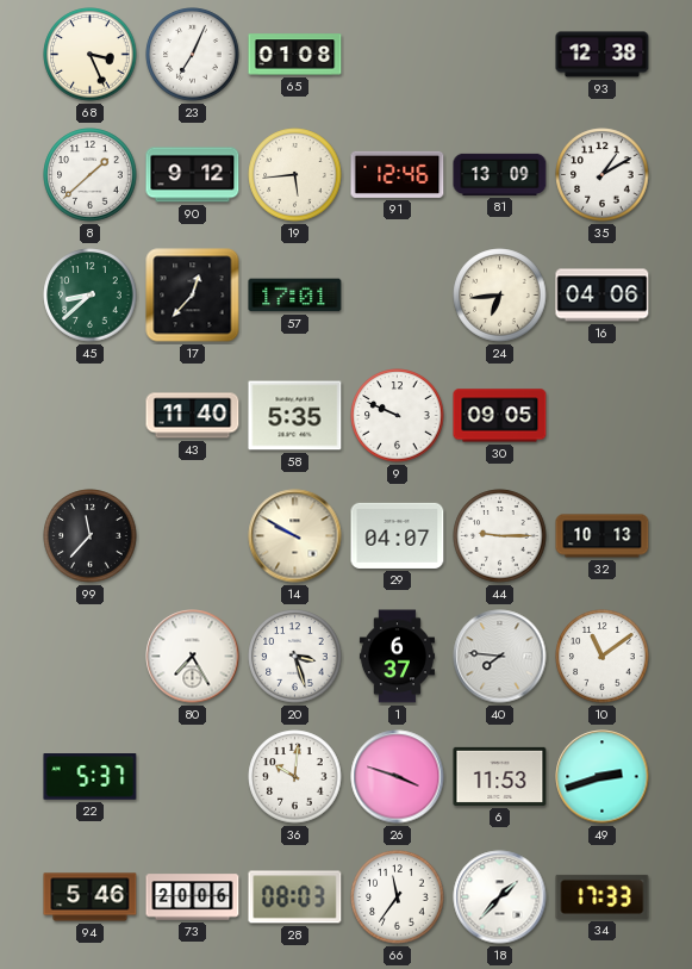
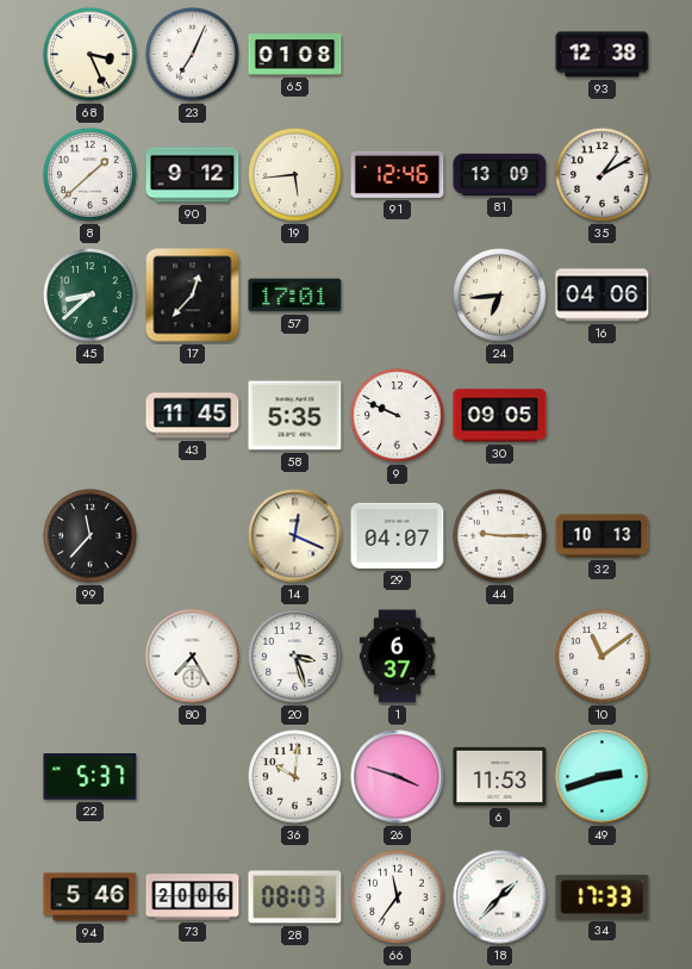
43: 11:40 -> 11:45 (193, 416)
14: 9:50 -> 12:19 (295, 536)
40: 7:46 -> none (500, 657)
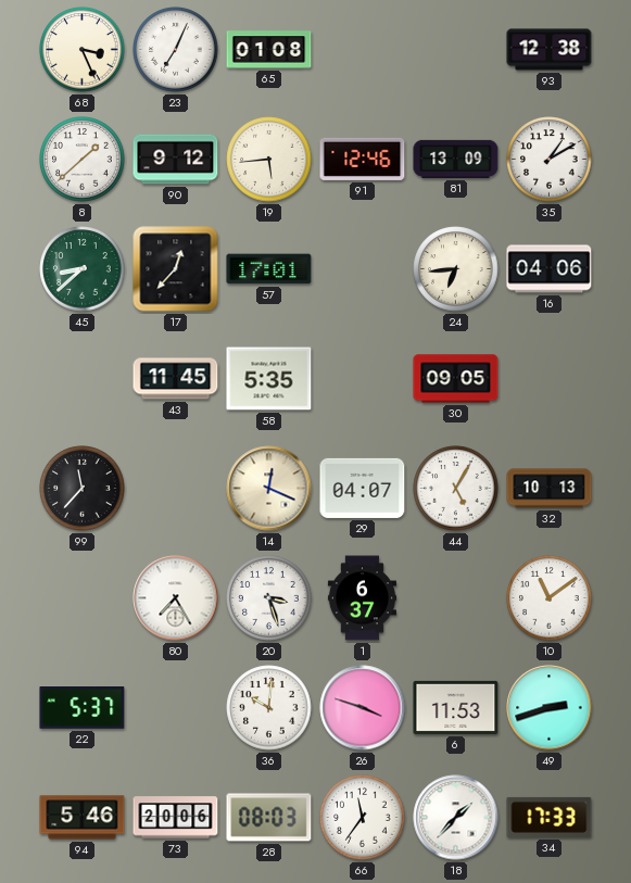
9: 9:49 -> none (398, 416)
44: 9:15 -> 5:05 (456, 489)
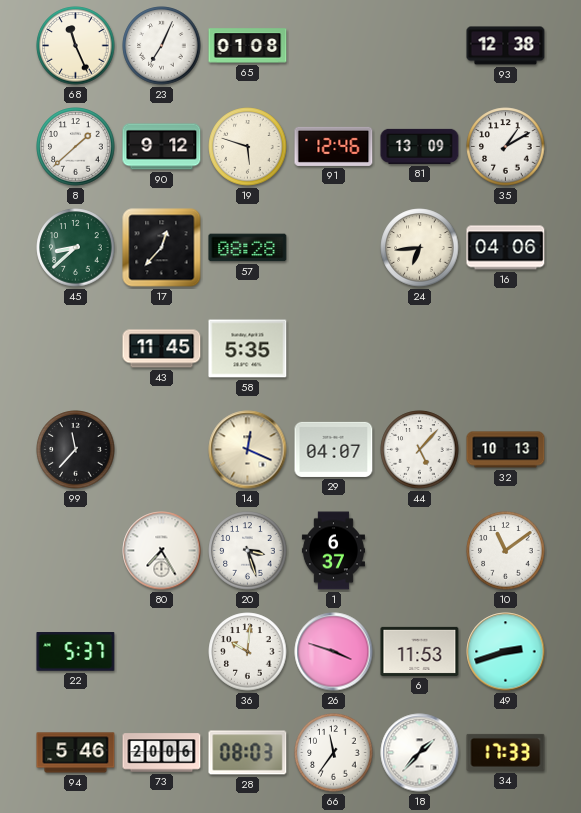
68: 3:26 -> 11:26 (76, 46)
19: 5:44 -> 5:48 (248, 147)
57: 17:01 -> 08:28 (248, 248)
30: 09:05 -> none (456, 379)
44: 5:05 -> 5:07 (420, 450)
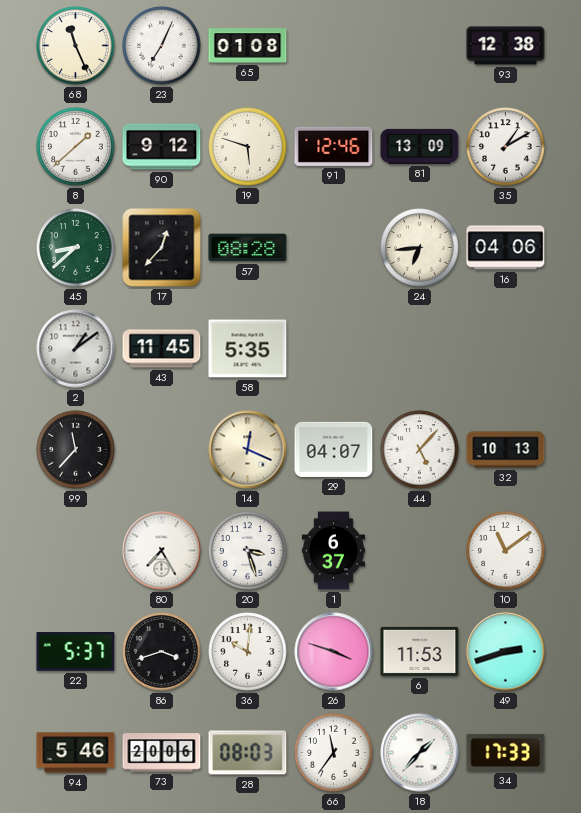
2: none -> 1:09 (76, 349)
86: none -> 3:42 (162, 652)
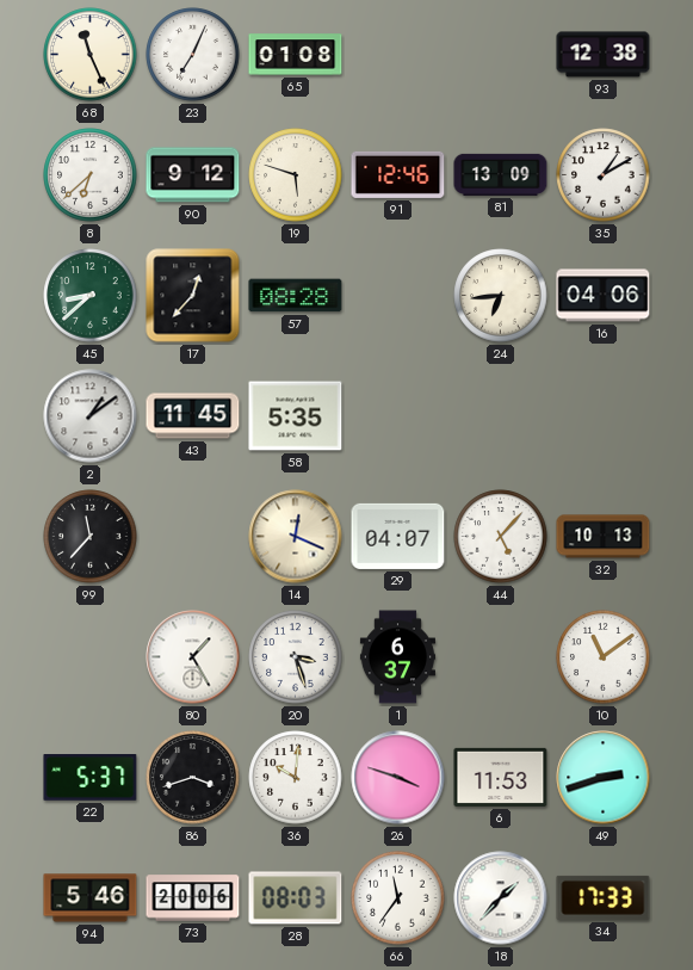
8: 1:38 -> 6:38 (91, 175)
80: 7:25 -> 1:25 (193, 657)
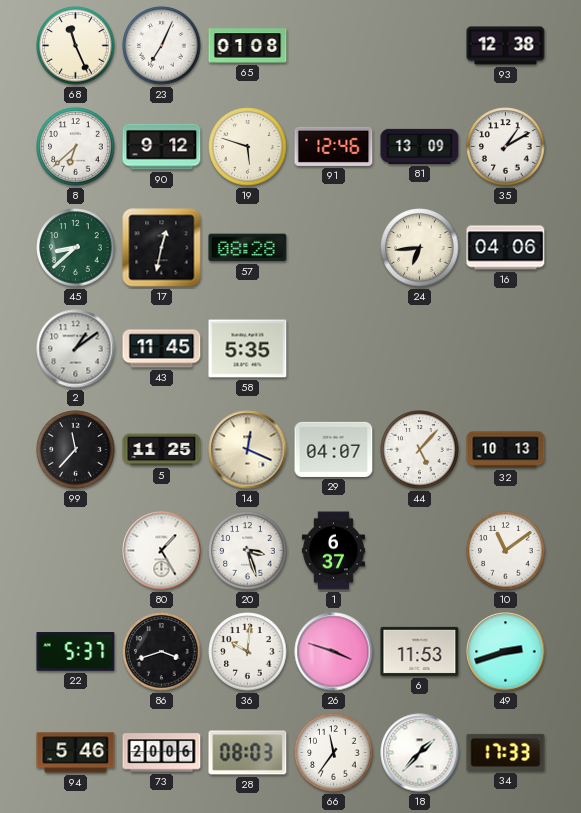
17: 12:37 -> 12:32 (162, 248)
5: none -> 11:25 (162, 450)
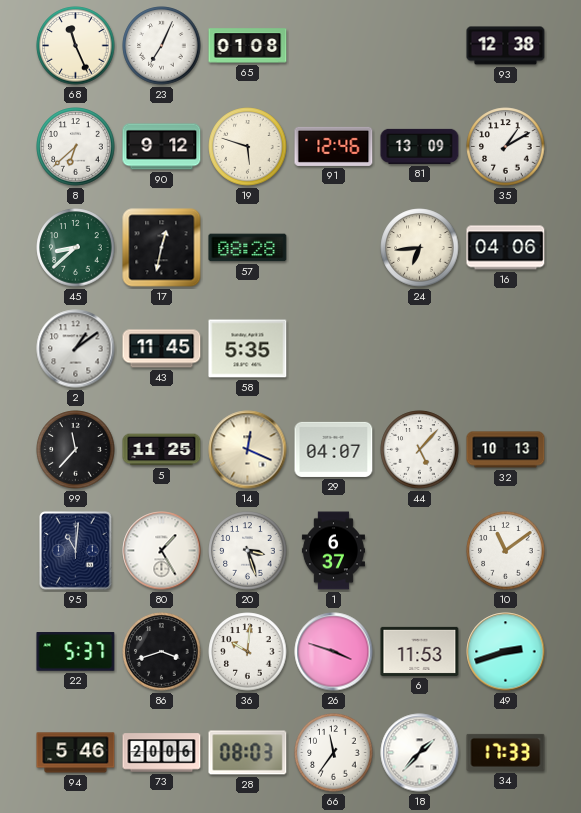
95: none -> 11:01 (76, 551)
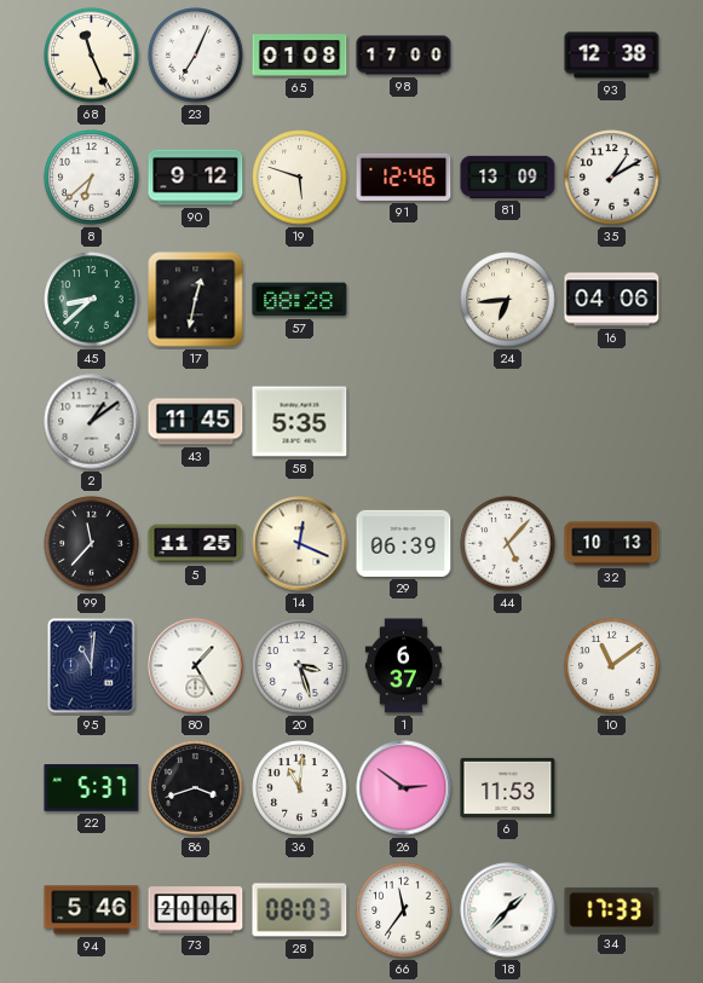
98: none -> 17:00 (404, 56)
29: 04:07 -> 06:39 (404, 543)
36: 10:01 -> 11:01 (300, 788)
26: 3:48 -> 2:51 (404, 788)
49: 2:42 -> none (506, 652)
